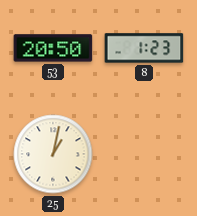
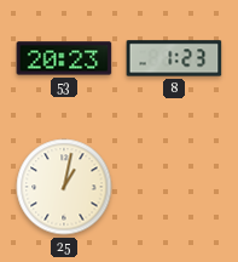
53: 20:50 -> 20:23 (64, 58)
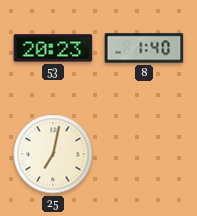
8: 1:23 -> 1:40 (144, 48)
25: 1:02 -> 7:02 (53, 154)
